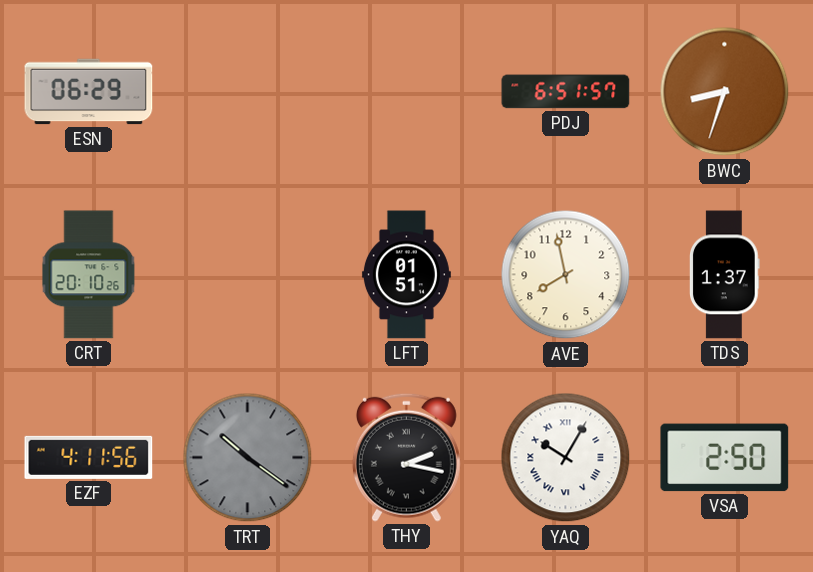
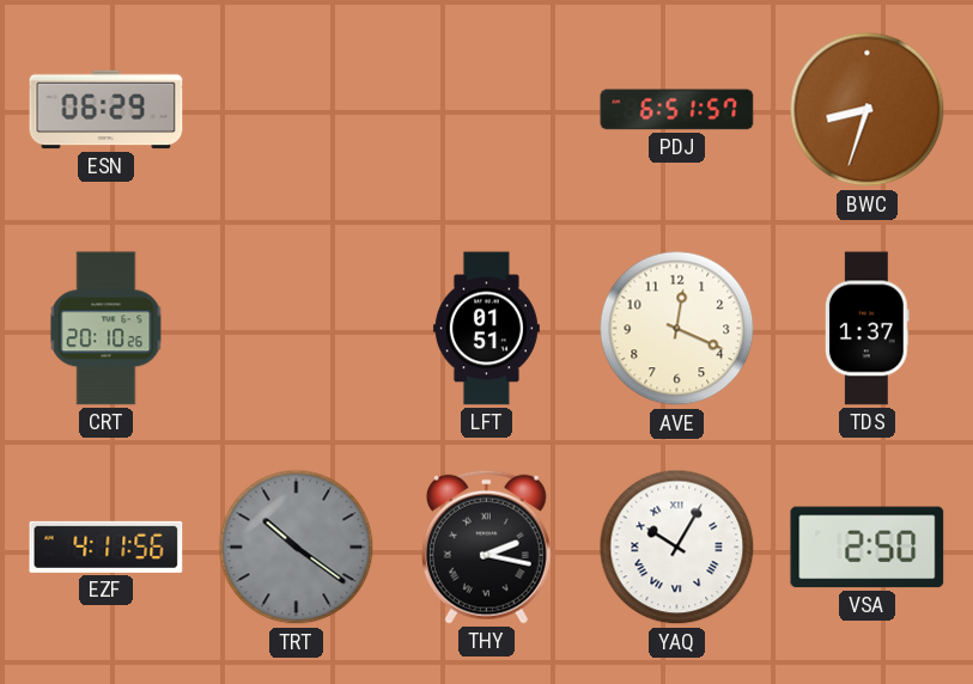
AVE: 7:58 -> 12:19 (677, 329)
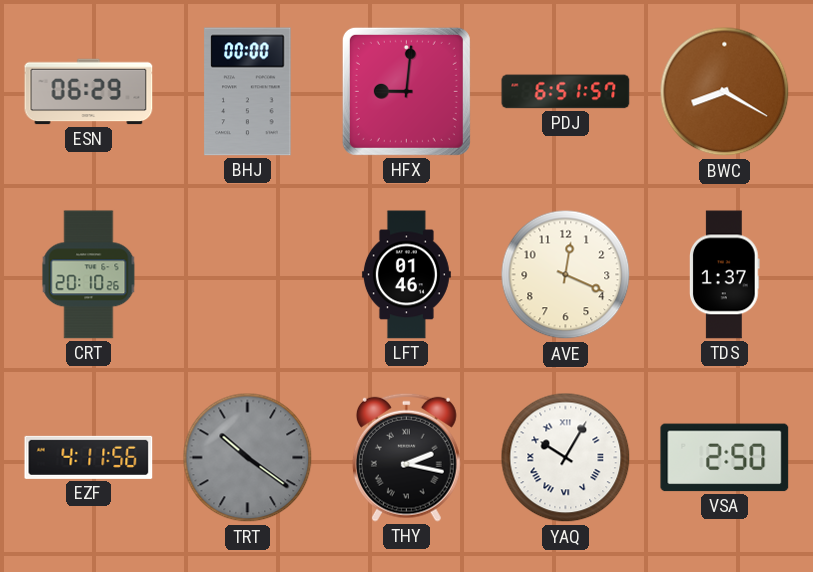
BHJ: none -> 00:00 (248, 92)
HFX: none -> 9:01 (406, 91)
BWC: 8:33 -> 8:20 (725, 92)
LFT: 01:51 -> 01:46 (406, 275)
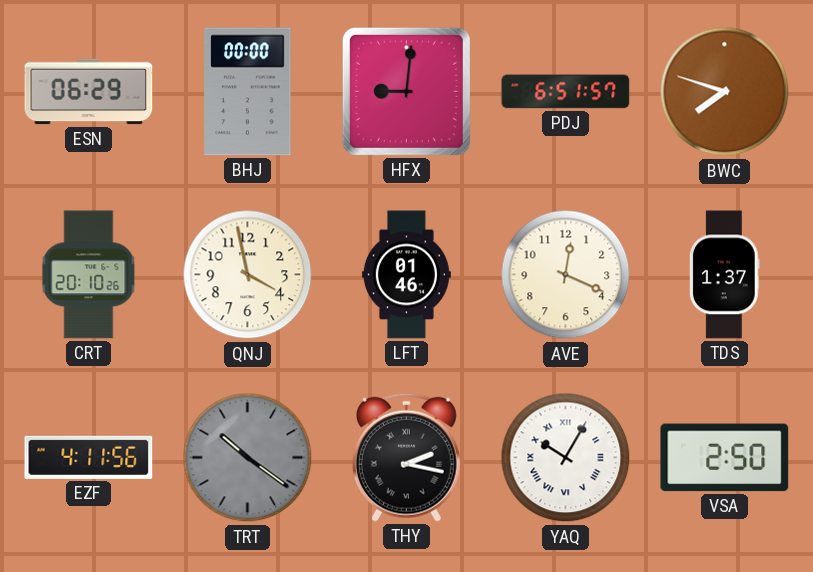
BWC: 8:20 -> 7:48 (725, 92)
QNJ: none -> 3:58 (248, 275)
